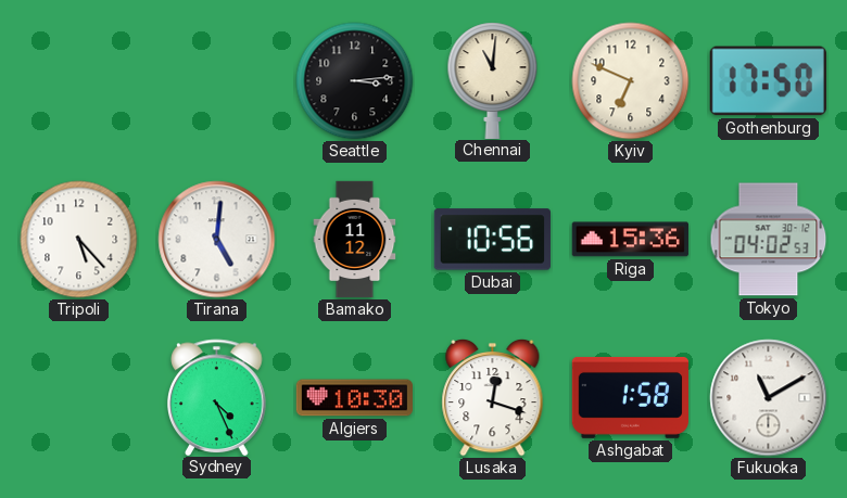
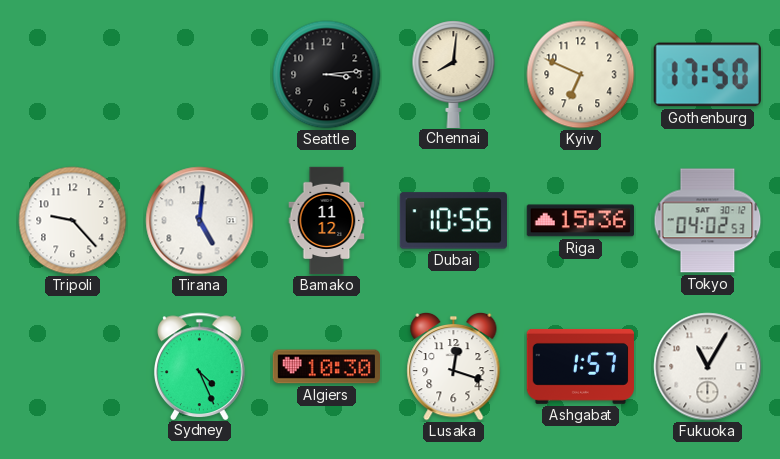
Chennai: 11:01 -> 8:01 (454, 74)
Tripoli: 5:23 -> 9:23 (73, 221)
Ashgabat: 1:58 -> 1:57 (580, 366)
Fukuoka: 11:10 -> 11:05 (708, 367)
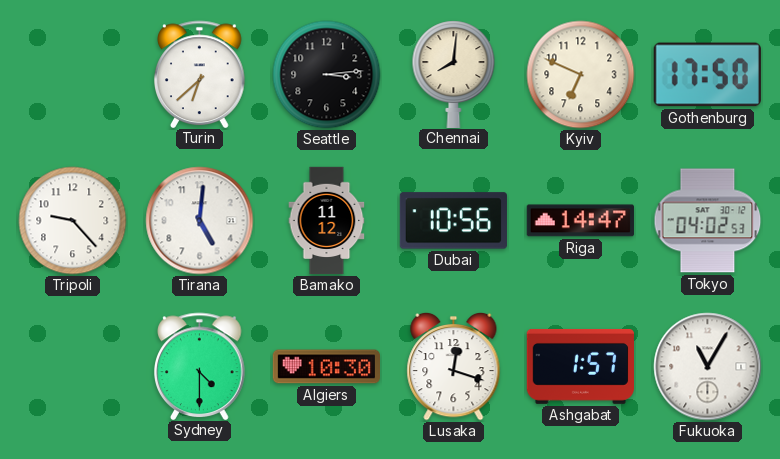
Turin: none -> 6:38 (200, 74)
Riga: 15:36 -> 14:47 (580, 221)
Sydney: 4:26 -> 4:30 (200, 366)
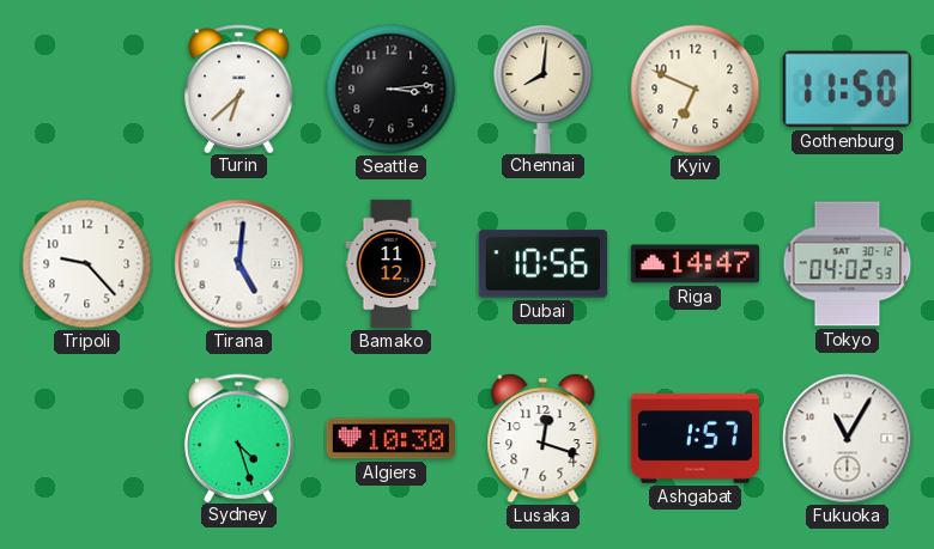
Gothenburg: 17:50 -> 11:50 (847, 90)
Sydney: 4:30 -> 4:27 (239, 438)
